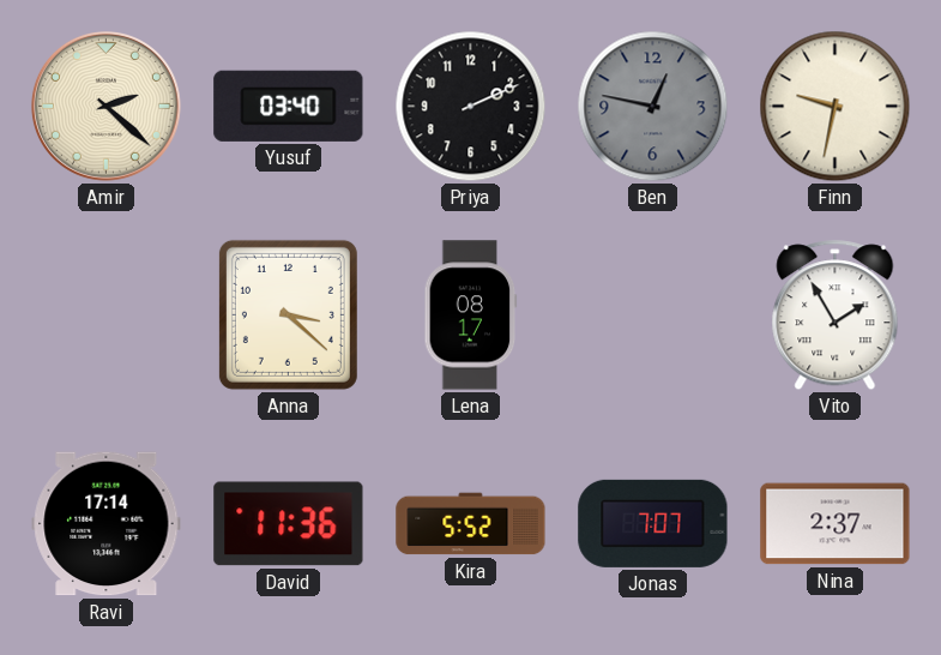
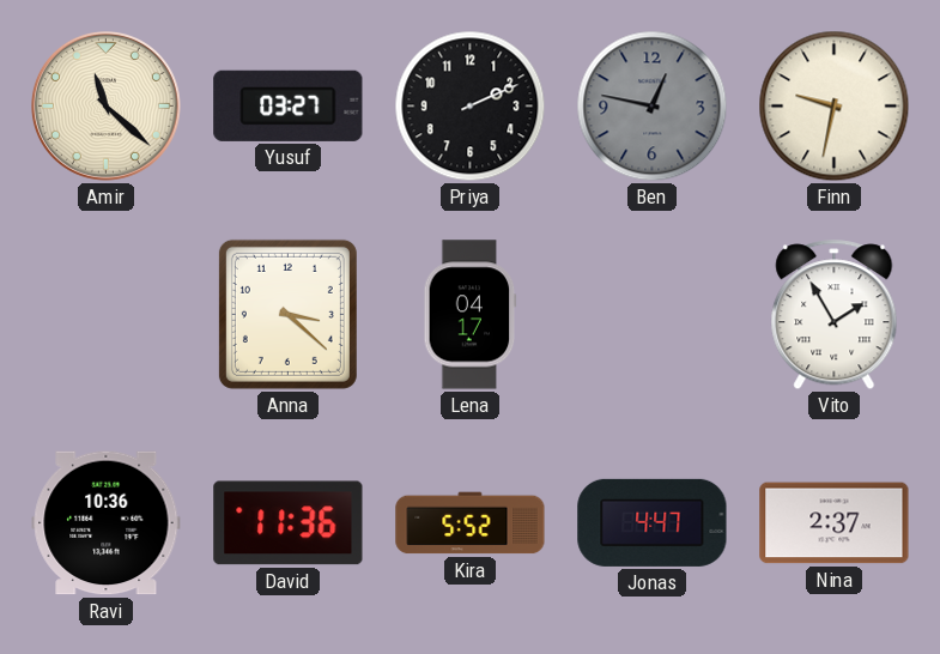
Amir: 2:22 -> 11:22 (105, 105)
Yusuf: 03:40 -> 03:27 (289, 105)
Lena: 08:17 -> 04:17 (471, 315)
Ravi: 17:14 -> 10:36 (107, 523)
Jonas: 7:07 -> 4:47 (653, 522)
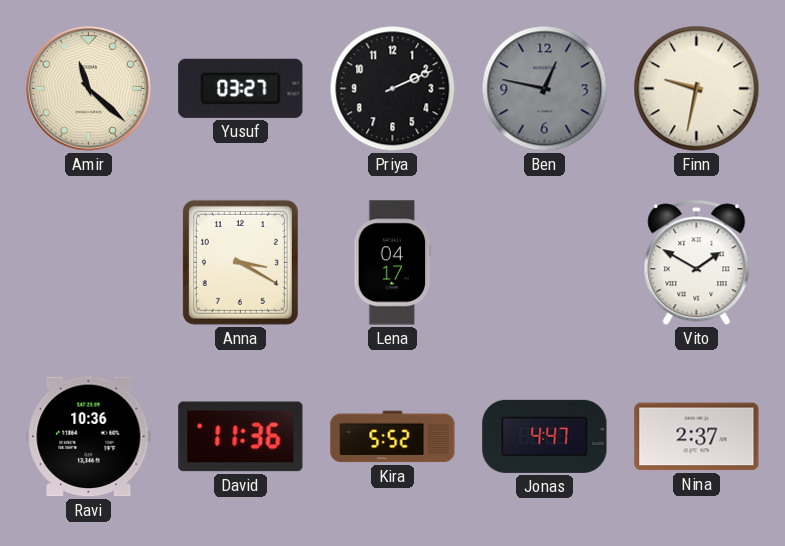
Anna: 3:22 -> 3:20 (240, 262)
Vito: 1:55 -> 1:50 (697, 263)
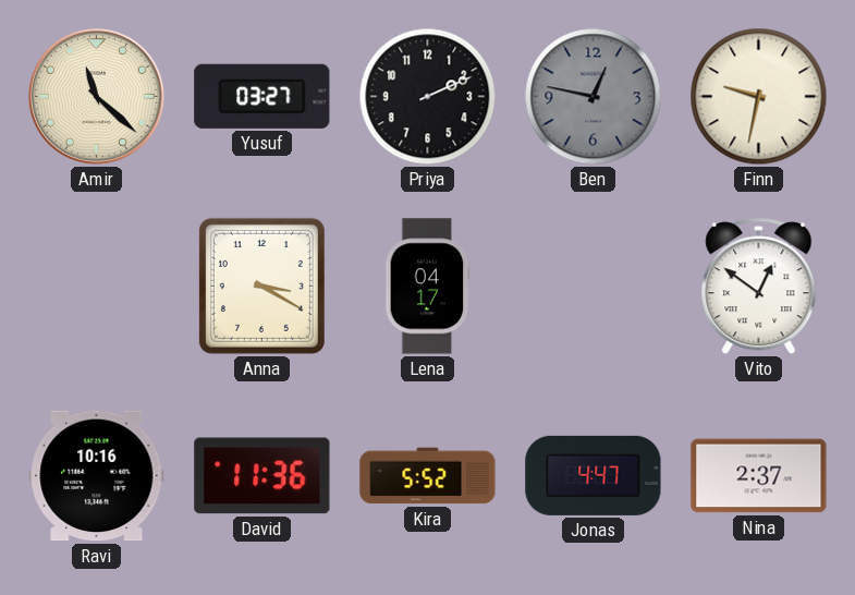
Vito: 1:50 -> 12:51 (759, 287)
Ravi: 10:36 -> 10:16 (97, 476)
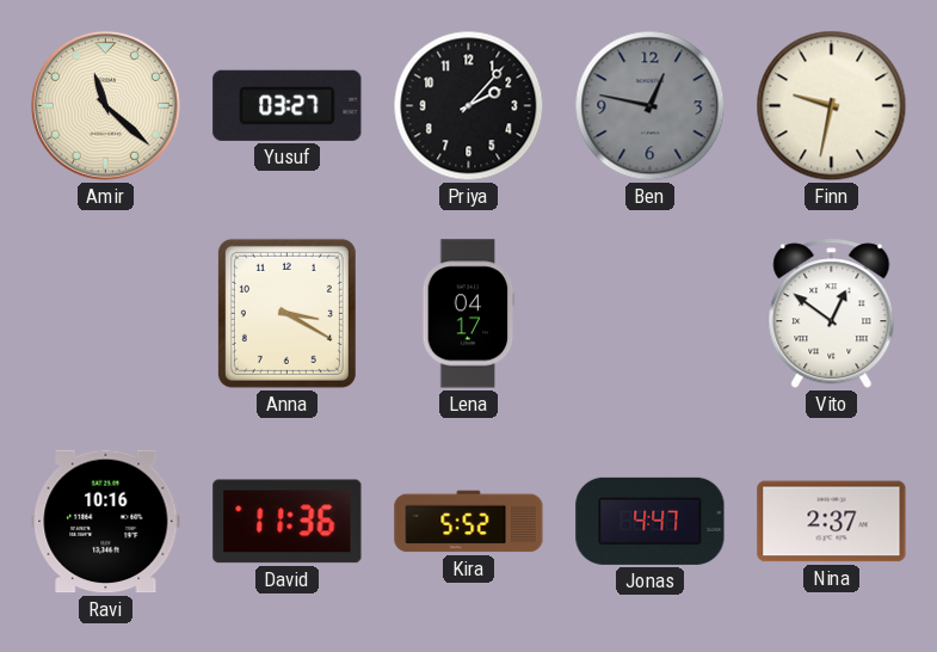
Priya: 2:11 -> 2:07 (469, 106)
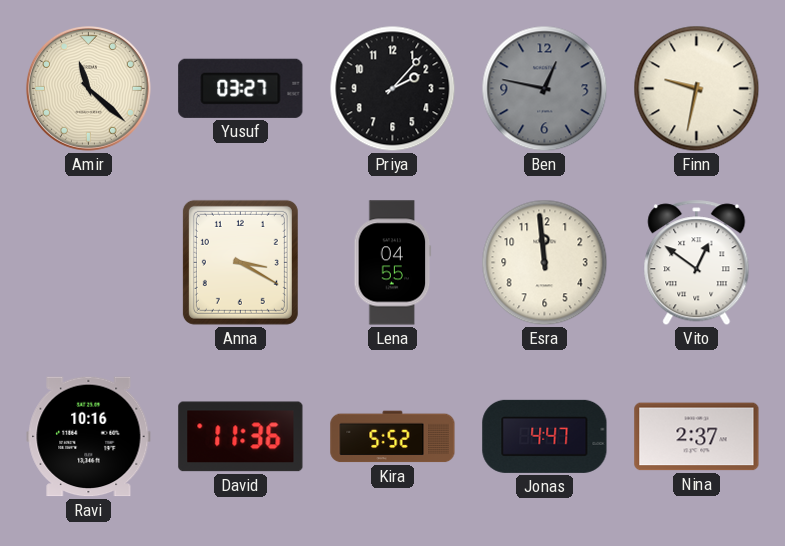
Lena: 04:17 -> 04:55 (393, 263)
Esra: none -> 11:59 (545, 263)
